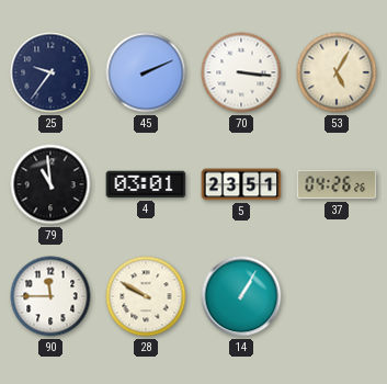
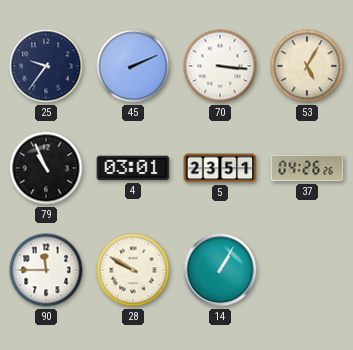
79: 10:59 -> 10:56 (46, 168)
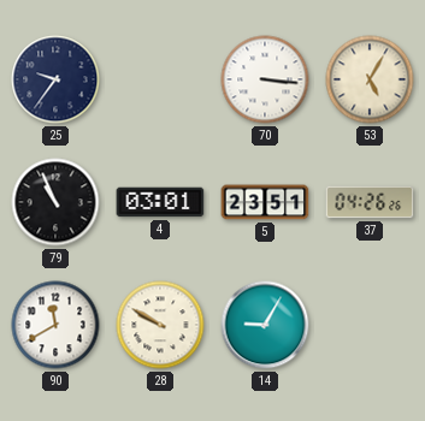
45: 2:11 -> none (133, 66)
90: 11:45 -> 11:40 (55, 325)
14: 1:05 -> 9:05 (265, 325)
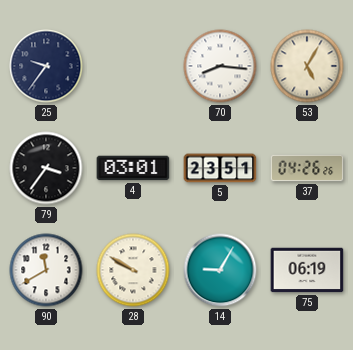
70: 3:16 -> 8:16 (220, 66)
79: 10:56 -> 3:36 (46, 168)
75: none -> 06:19 (307, 270)
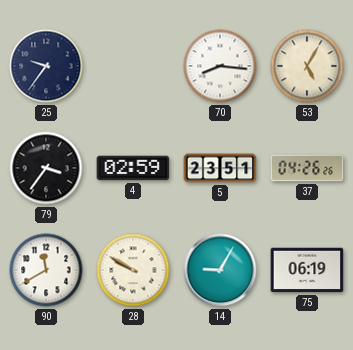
4: 03:01 -> 02:59 (133, 168)
